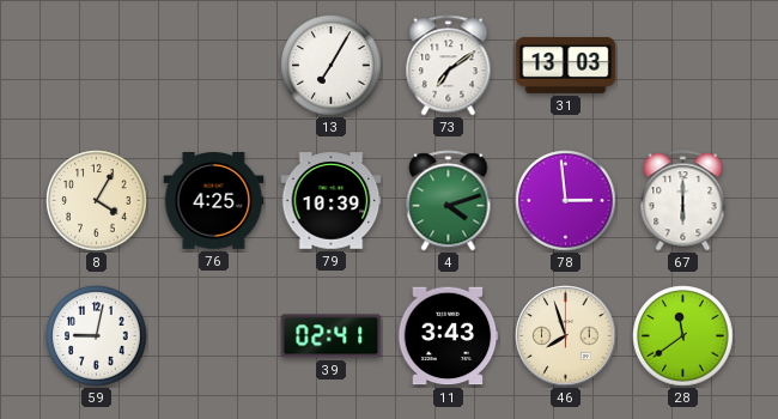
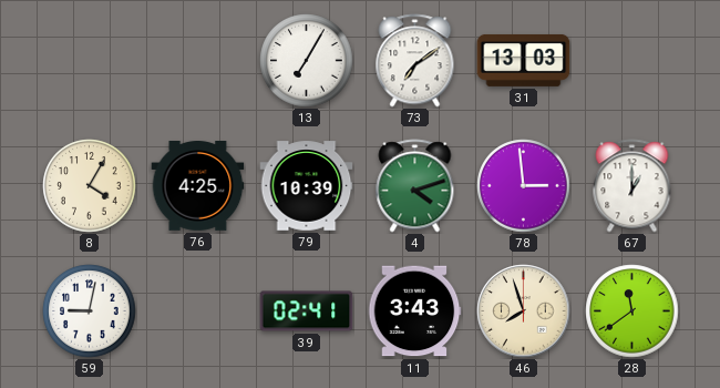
67: 6:00 -> 1:00 (632, 186)
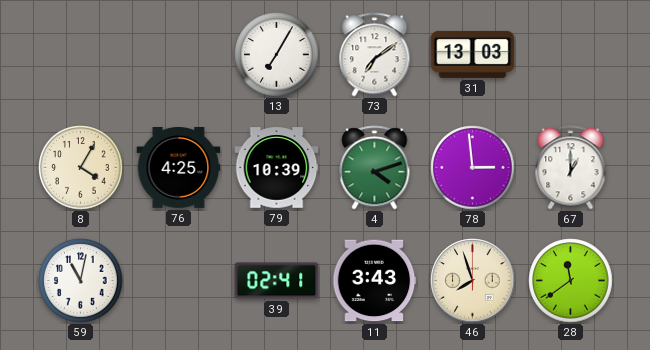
59: 9:02 -> 11:02 (81, 281)
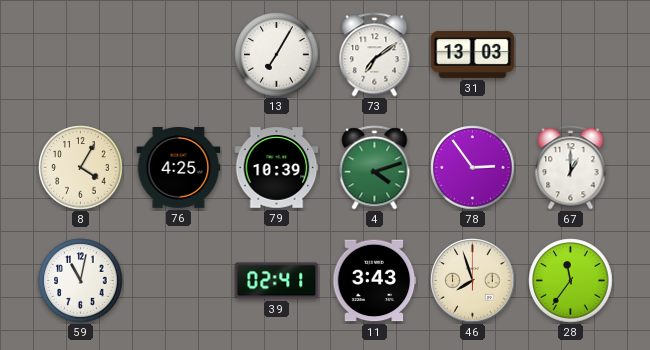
78: 2:59 -> 2:54 (473, 168)
28: 11:39 -> 11:36 (571, 281)
